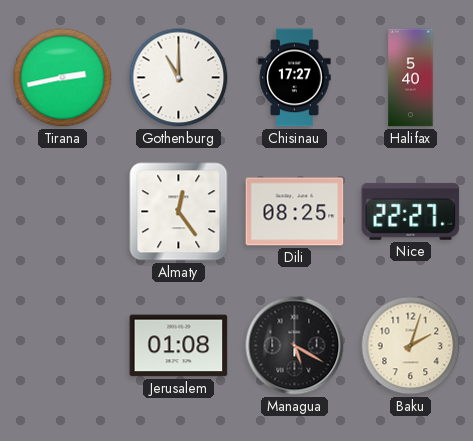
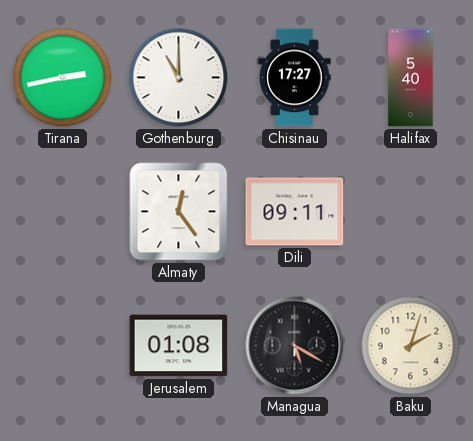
Dili: 08:25 -> 09:11 (295, 212)
Nice: 22:27 -> none (411, 211)
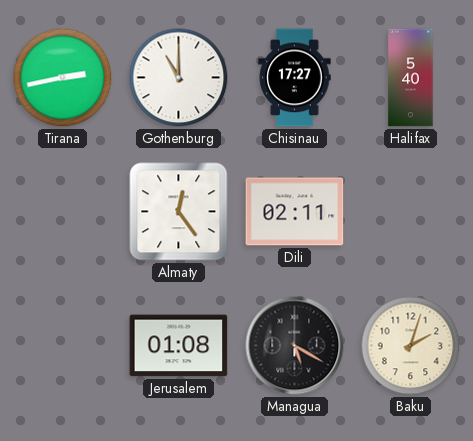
Dili: 09:11 -> 02:11 (295, 212)
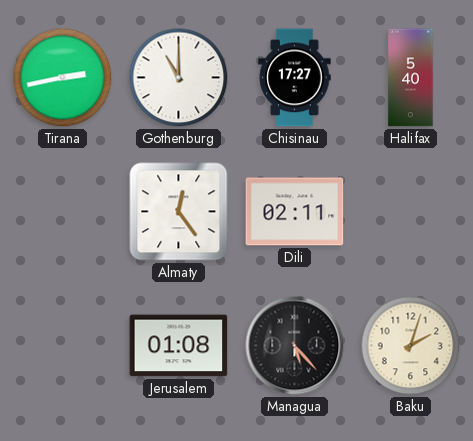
Managua: 5:20 -> 5:23 (295, 346)
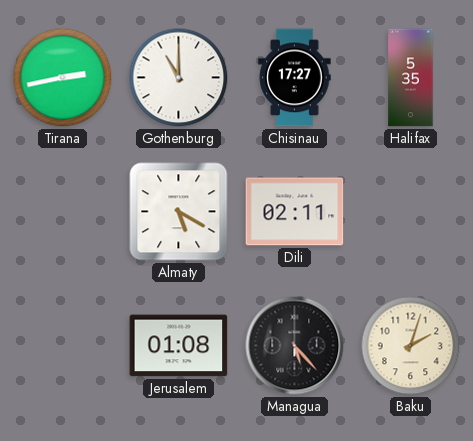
Halifax: 5:40 -> 5:35 (411, 78)
Almaty: 12:24 -> 5:20 (179, 212)
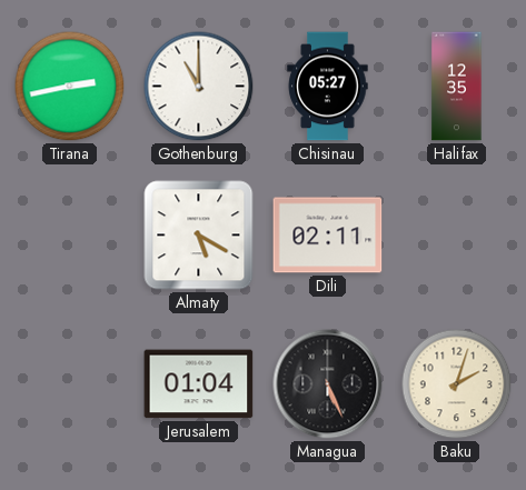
Chisinau: 17:27 -> 05:27 (328, 87)
Halifax: 5:35 -> 12:35 (457, 87)
Jerusalem: 01:08 -> 01:04 (199, 384)
Managua: 5:23 -> 5:26 (328, 384)
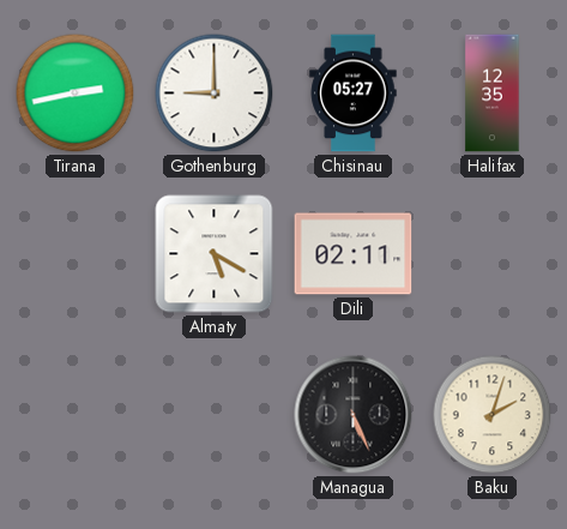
Gothenburg: 11:00 -> 9:00 (215, 94)
Jerusalem: 01:04 -> none (199, 384)
